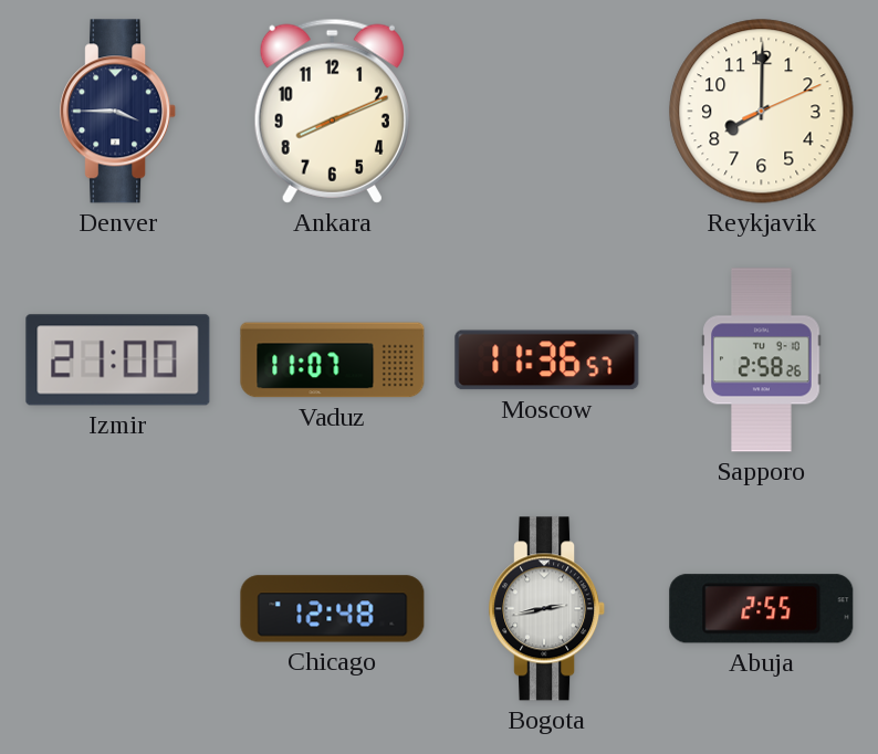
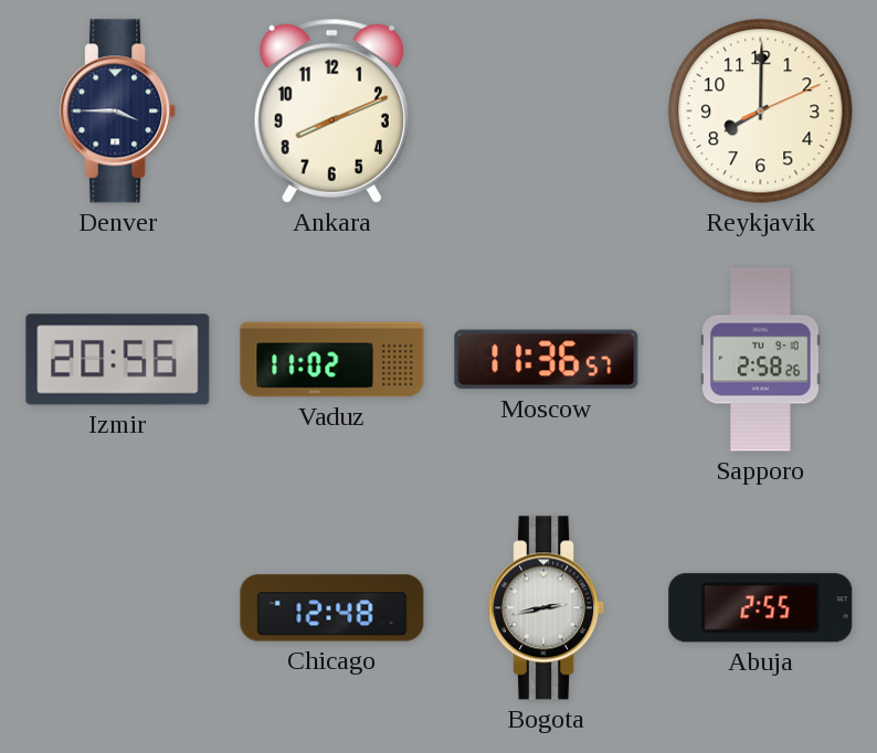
Izmir: 21:00 -> 20:56 (118, 360)
Vaduz: 11:07 -> 11:02 (332, 360)
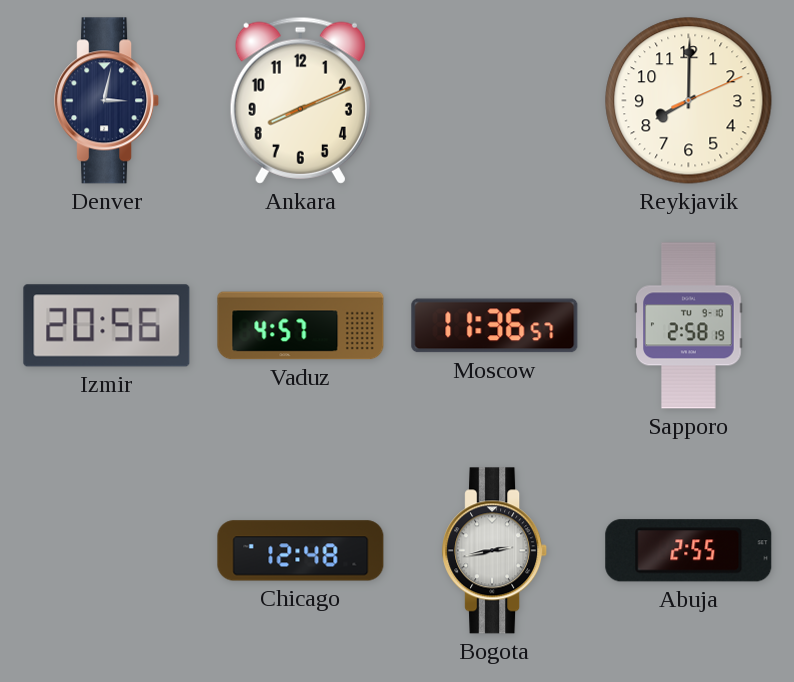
Denver: 3:45 -> 3:02 (107, 101)
Vaduz: 11:02 -> 4:57 (301, 326)
Sapporo: 2:58:26 -> 2:58:19 (689, 326)
